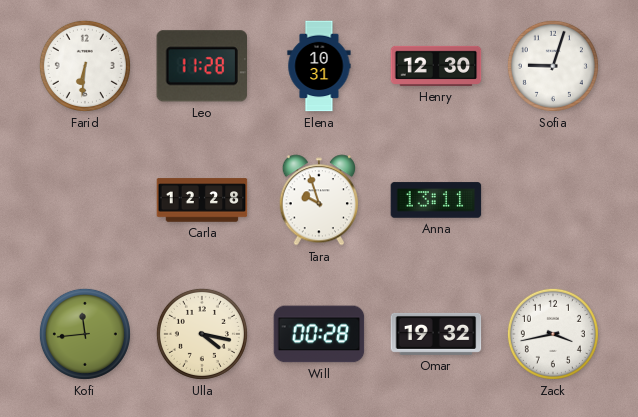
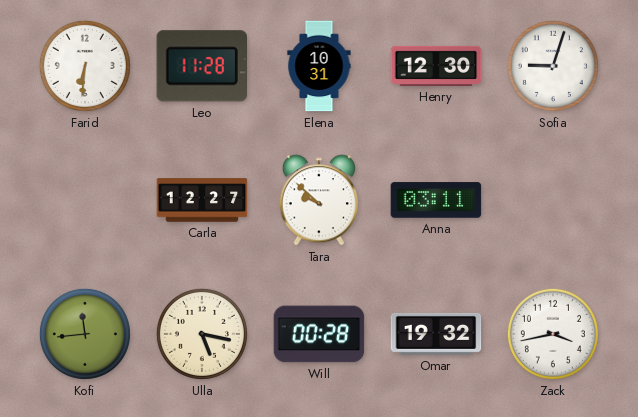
Carla: 12:28 -> 12:27 (202, 200)
Tara: 9:57 -> 9:52 (318, 200)
Anna: 13:11 -> 03:11 (436, 200)
Ulla: 4:17 -> 5:17 (202, 334)
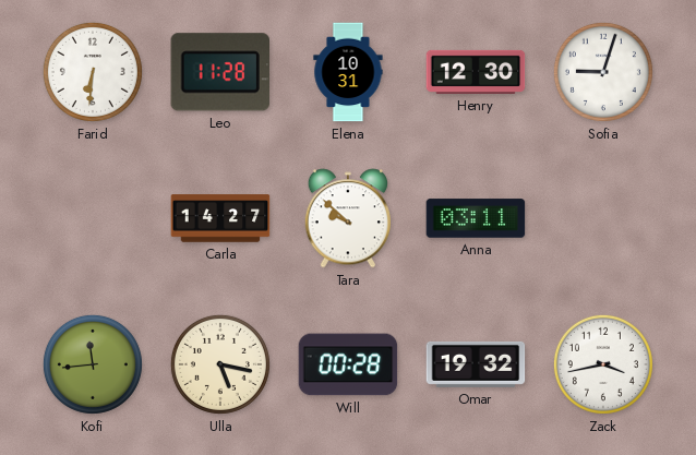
Carla: 12:27 -> 14:27 (220, 218)
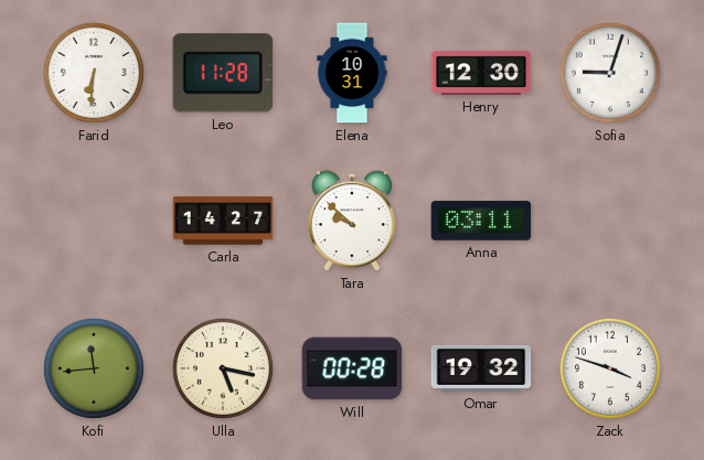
Zack: 3:43 -> 3:48 (610, 368)
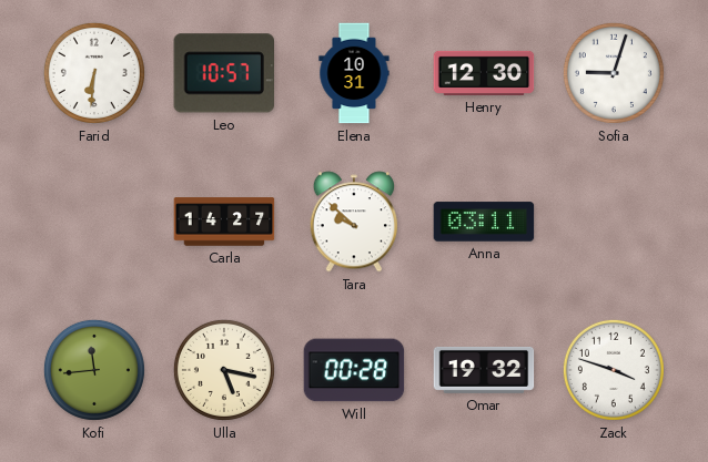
Leo: 11:28 -> 10:57 (223, 73)
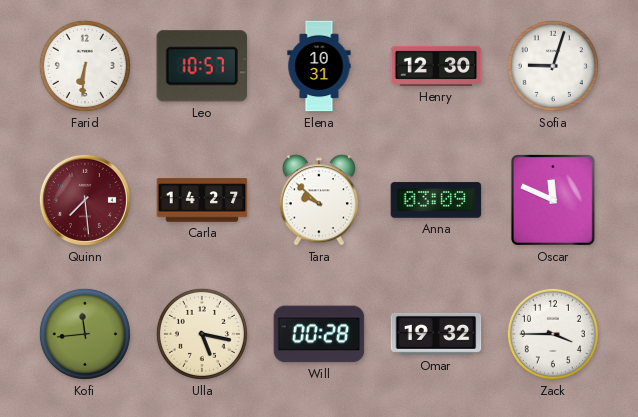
Quinn: none -> 7:29 (85, 200)
Anna: 03:11 -> 03:09 (436, 200)
Oscar: none -> 11:49 (553, 200)
Zack: 3:48 -> 3:45 (553, 334)
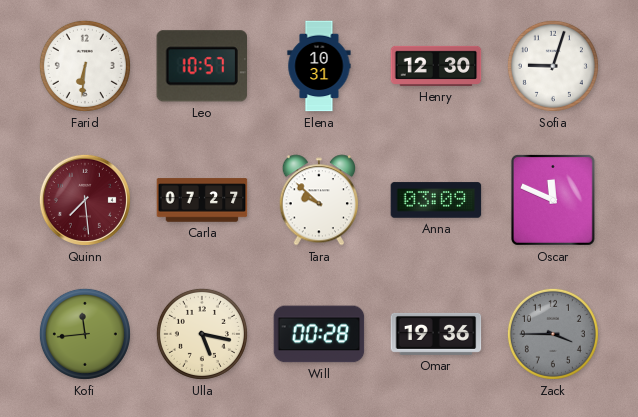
Carla: 14:27 -> 07:27 (202, 200)
Omar: 19:32 -> 19:36 (436, 334)
Zack dial: white -> grey (553, 334)
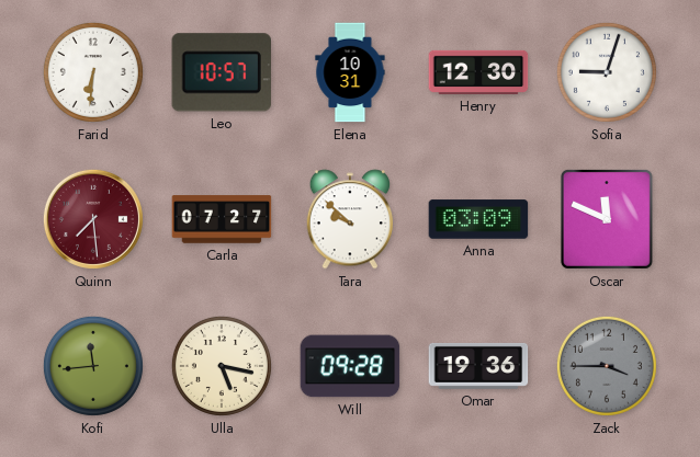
Will: 00:28 -> 09:28 (350, 366)
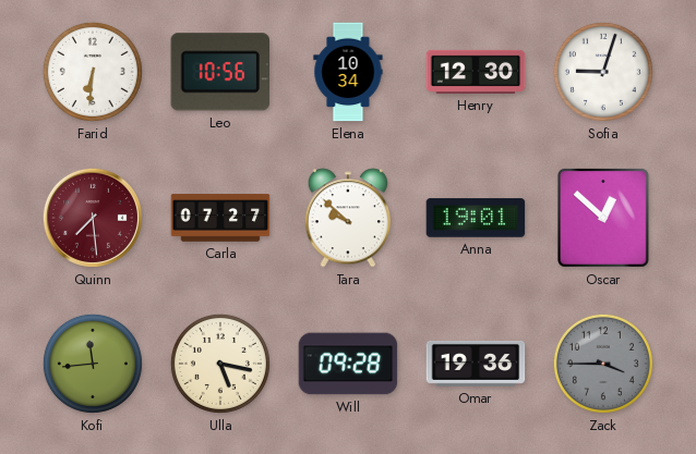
Leo: 10:57 -> 10:56 (219, 72)
Elena: 10:31 -> 10:34 (348, 72)
Anna: 03:09 -> 19:01 (476, 218)
Oscar: 11:49 -> 12:52 (603, 218)
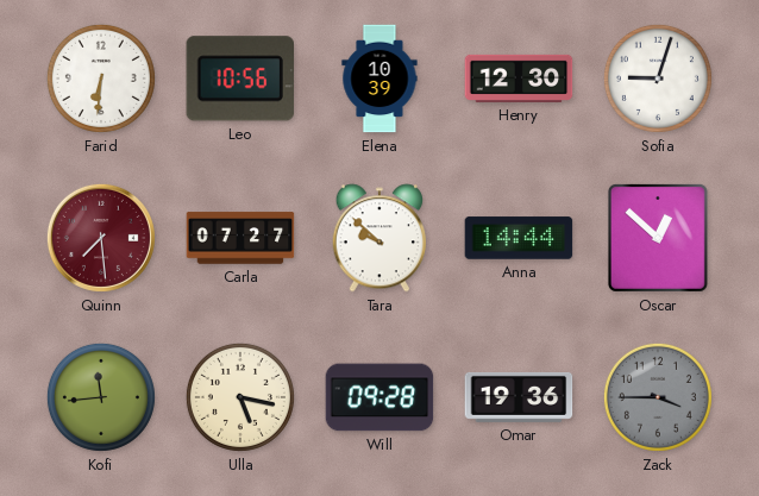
Elena: 10:34 -> 10:39 (379, 79)
Anna: 19:01 -> 14:44 (519, 238)
